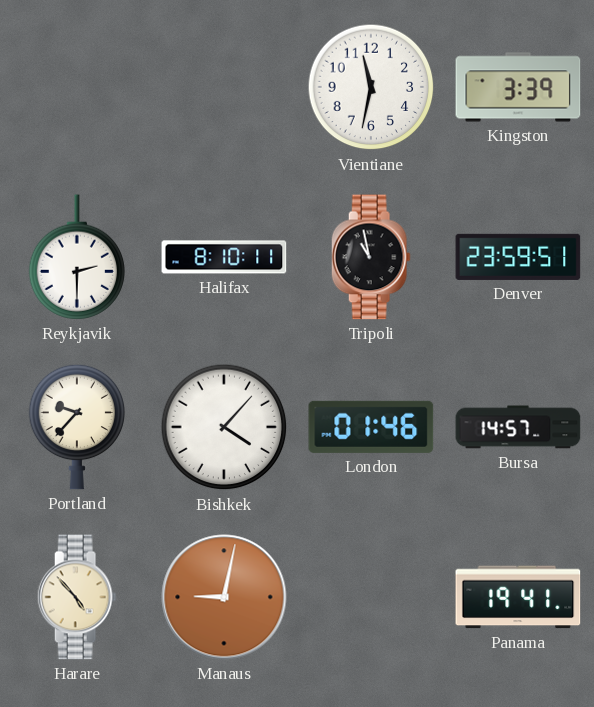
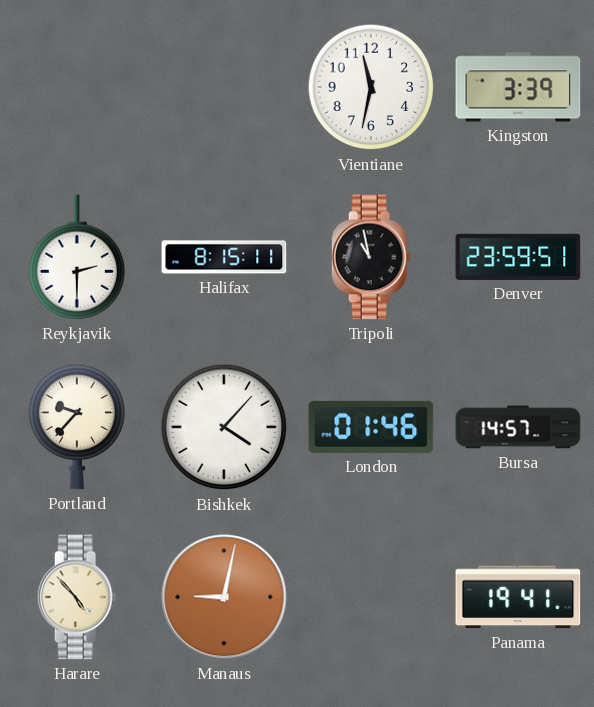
Halifax: 8:10 -> 8:15 (224, 257)
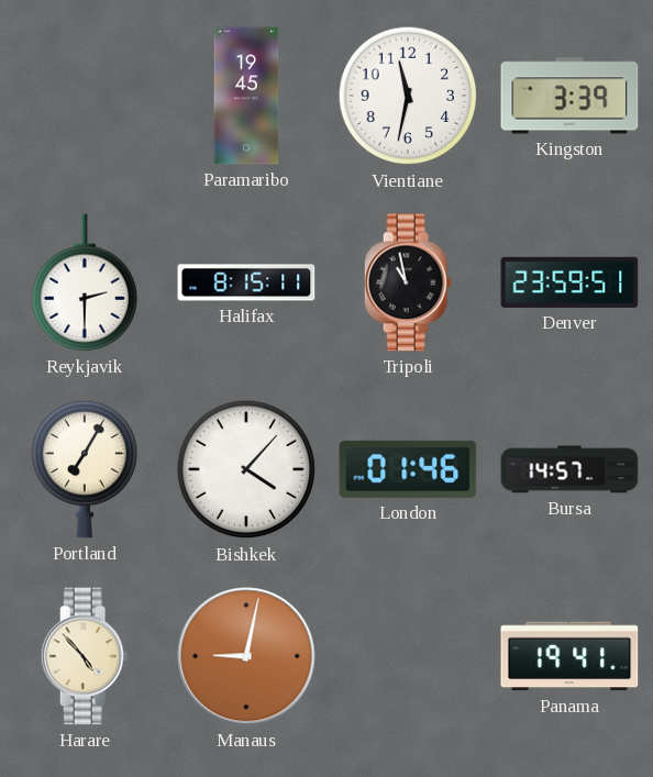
Paramaribo: none -> 19:45 (246, 96)
Portland: 9:37 -> 7:05 (85, 469)
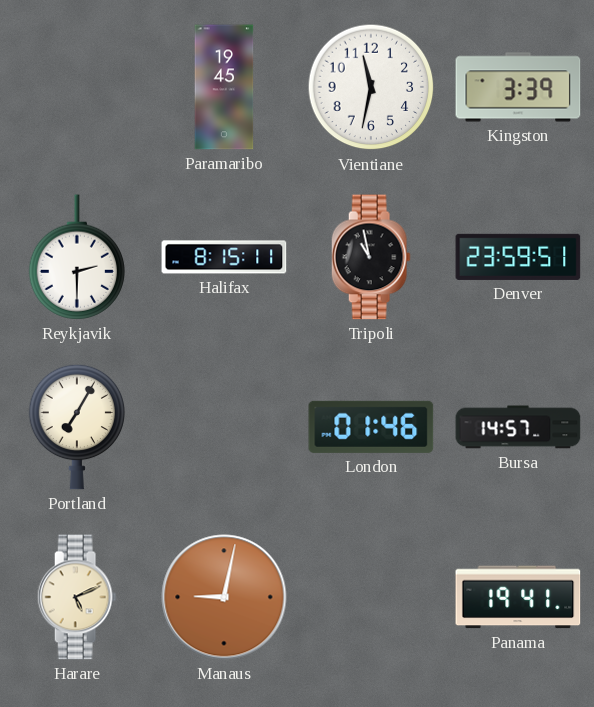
Bishkek: 4:07 -> none (246, 469)
Harare: 4:53 -> 5:11 (77, 597)
